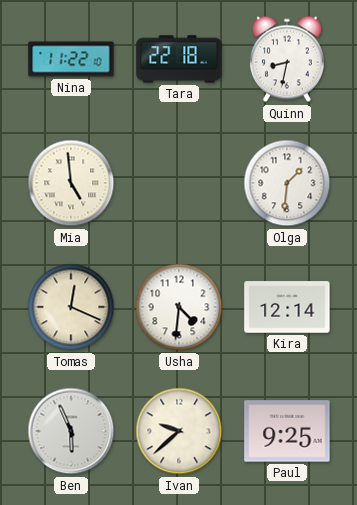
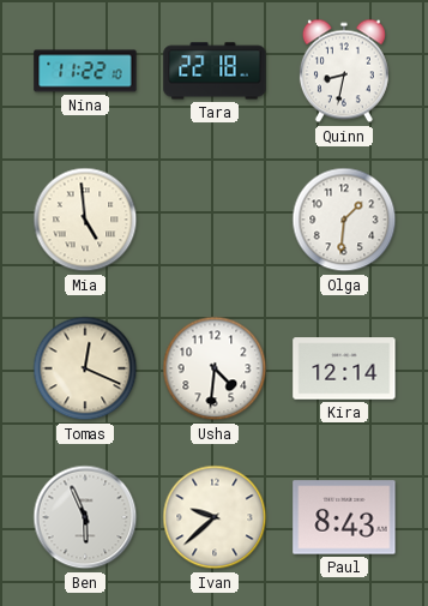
Paul: 9:25 -> 8:43 (344, 517)
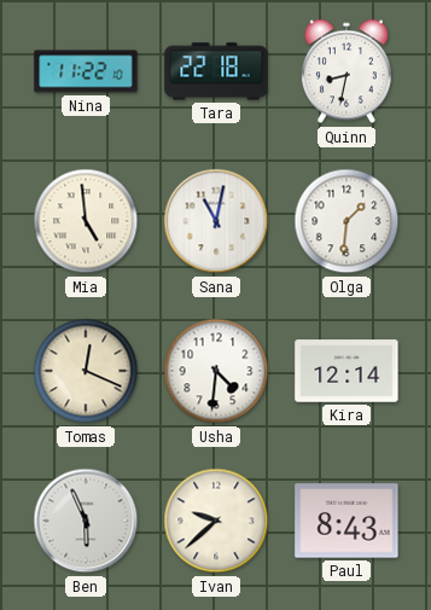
Sana: none -> 11:02 (216, 221)
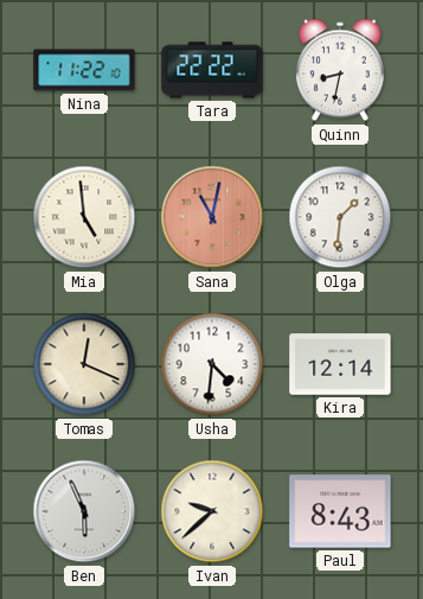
Tara: 22:18 -> 22:22 (212, 70)
Sana dial: white -> salmon (212, 217)
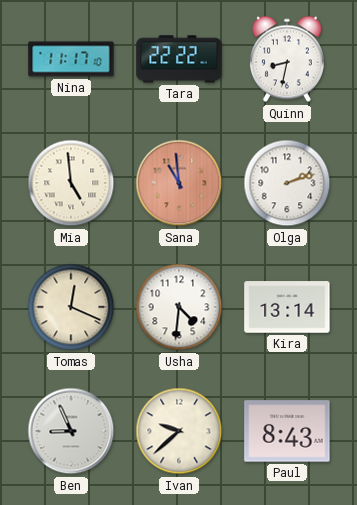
Nina: 11:22 -> 11:17 (71, 59)
Sana: 11:02 -> 10:59 (179, 183)
Olga: 1:31 -> 2:12 (287, 183)
Kira: 12:14 -> 13:14 (287, 307)
Ben: 5:56 -> 8:56 (71, 431)
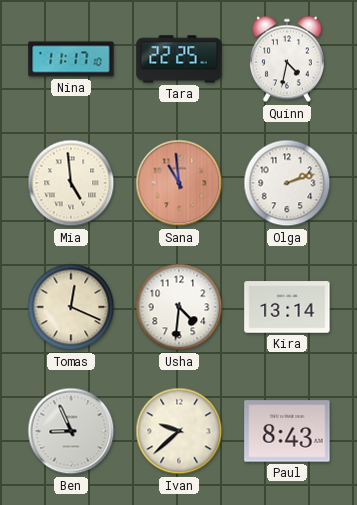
Tara: 22:22 -> 22:25 (179, 59)
Quinn: 8:32 -> 4:32 (287, 59)
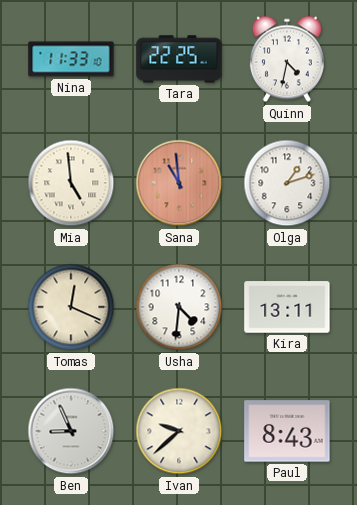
Nina: 11:17 -> 11:33 (71, 59)
Olga: 2:12 -> 1:12 (287, 183)
Kira: 13:14 -> 13:11 (287, 307)
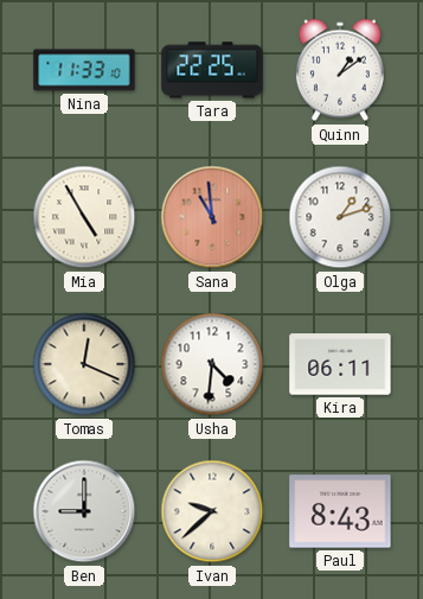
Quinn: 4:32 -> 1:09 (340, 70)
Mia: 4:59 -> 4:55 (84, 217)
Kira: 13:11 -> 06:11 (340, 364)
Ben: 8:56 -> 9:00 (84, 511)
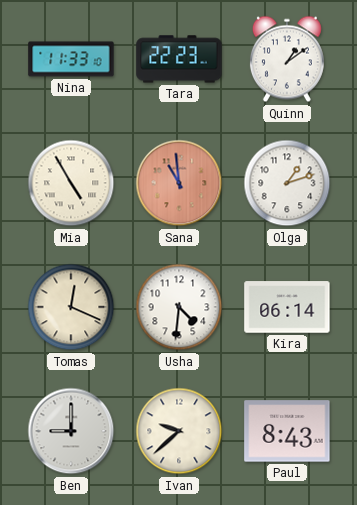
Tara: 22:25 -> 22:23 (179, 59)
Kira: 06:11 -> 06:14 (287, 307)
